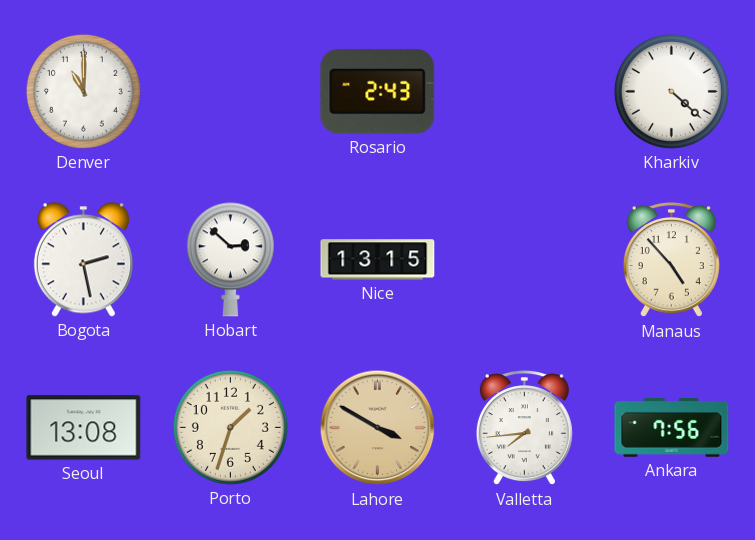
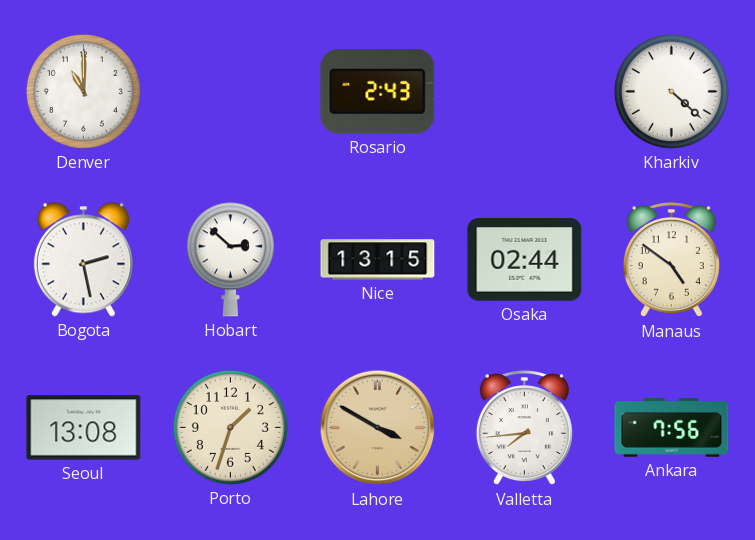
Osaka: none -> 02:44 (525, 260)
Manaus: 4:53 -> 4:51 (671, 260)
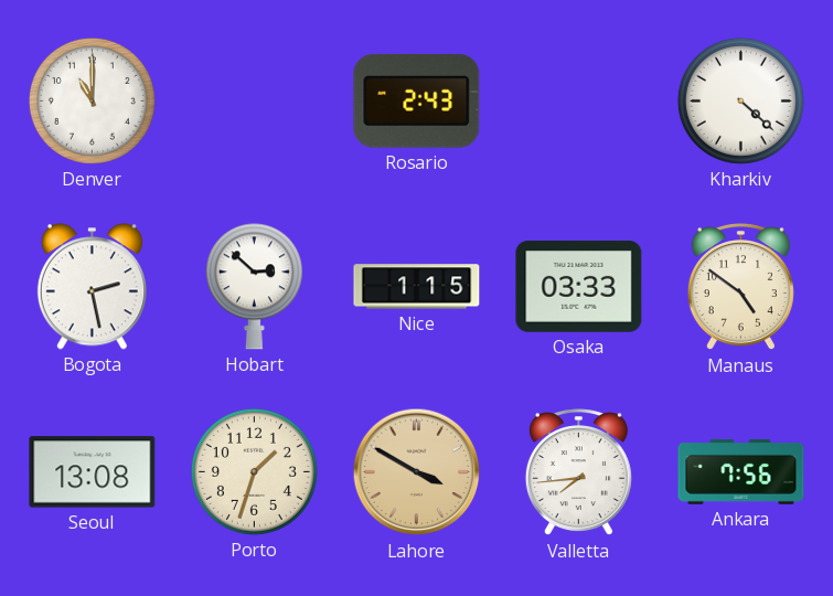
Nice: 13:15 -> 1:15 (417, 287)
Osaka: 02:44 -> 03:33 (579, 287)
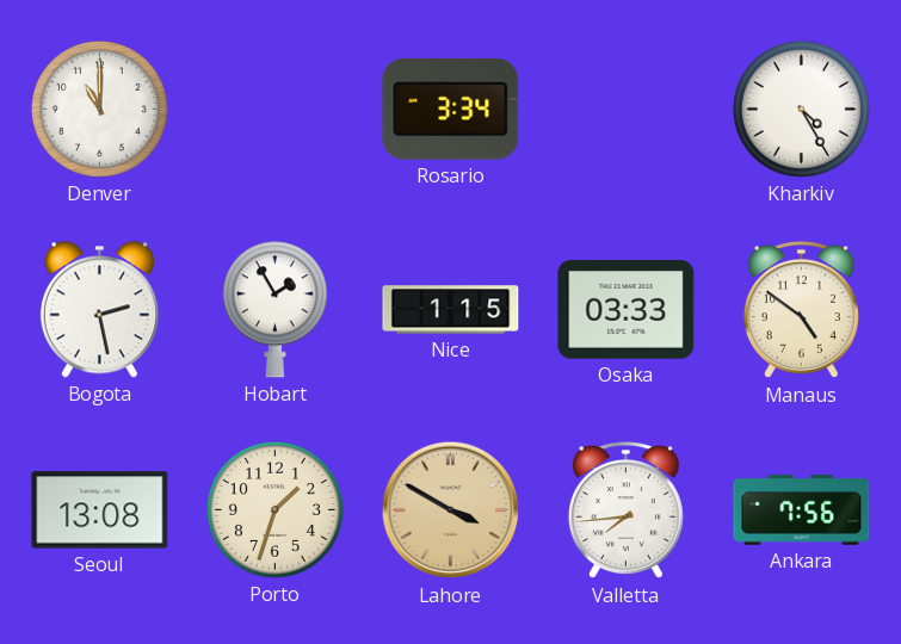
Rosario: 2:43 -> 3:34 (451, 109)
Kharkiv: 4:22 -> 4:25 (801, 109)
Hobart: 2:52 -> 1:55 (274, 310)
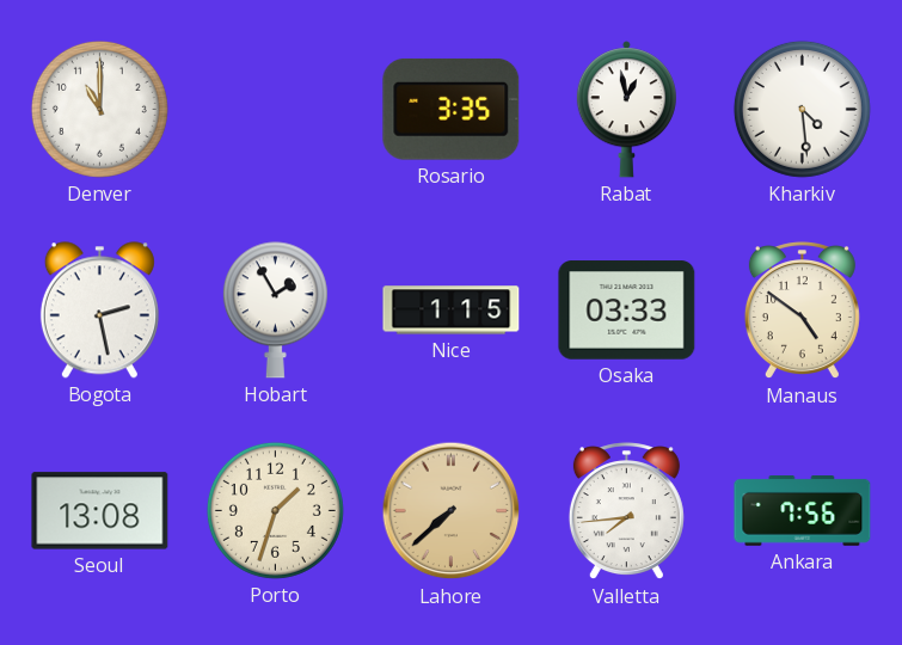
Rosario: 3:34 -> 3:35 (452, 109)
Rabat: none -> 12:58 (626, 110)
Kharkiv: 4:25 -> 4:29 (802, 109)
Lahore: 3:50 -> 7:38 (452, 511)
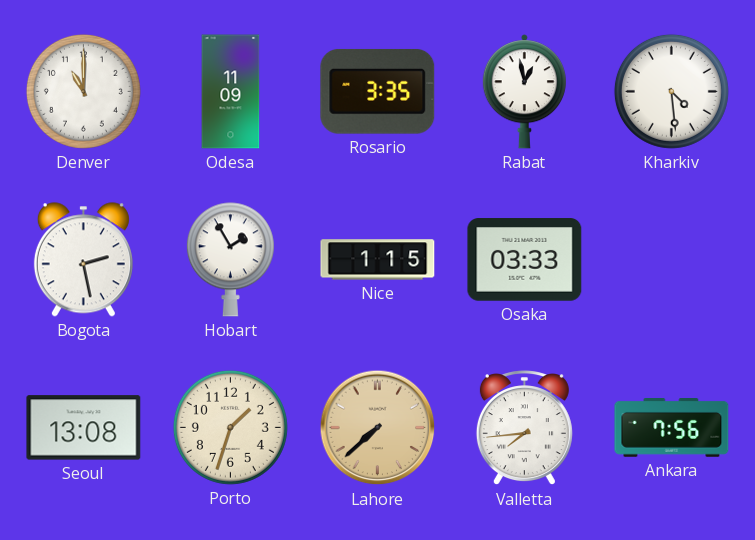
Odesa: none -> 11:09 (231, 92)
Manaus: 4:51 -> none (802, 311)
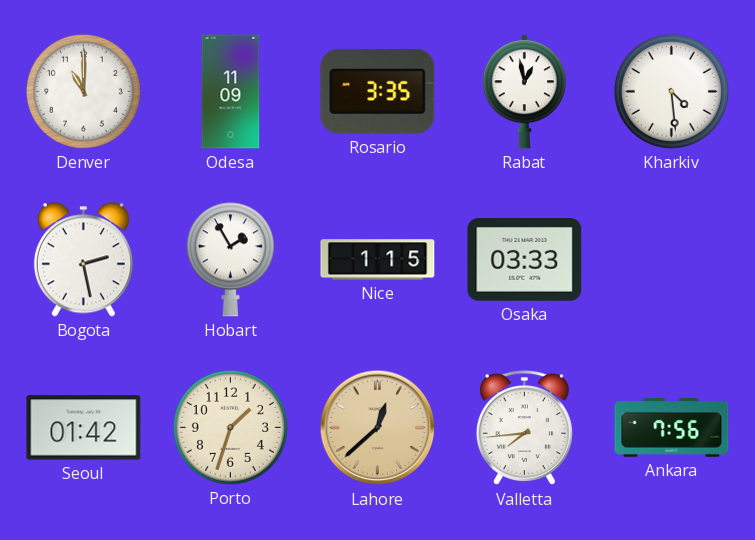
Seoul: 13:08 -> 01:42 (84, 428)
Lahore: 7:38 -> 12:38 (378, 428)
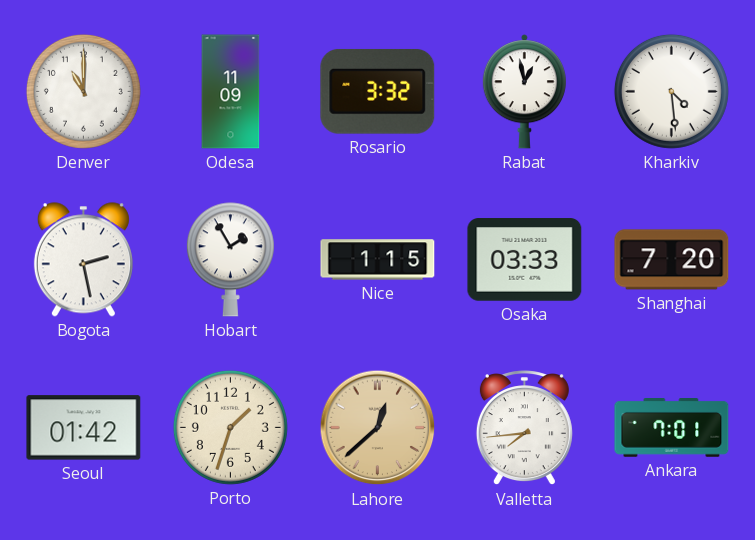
Rosario: 3:35 -> 3:32 (378, 91)
Shanghai: none -> 7:20 (672, 260)
Ankara: 7:56 -> 7:01 (672, 428)
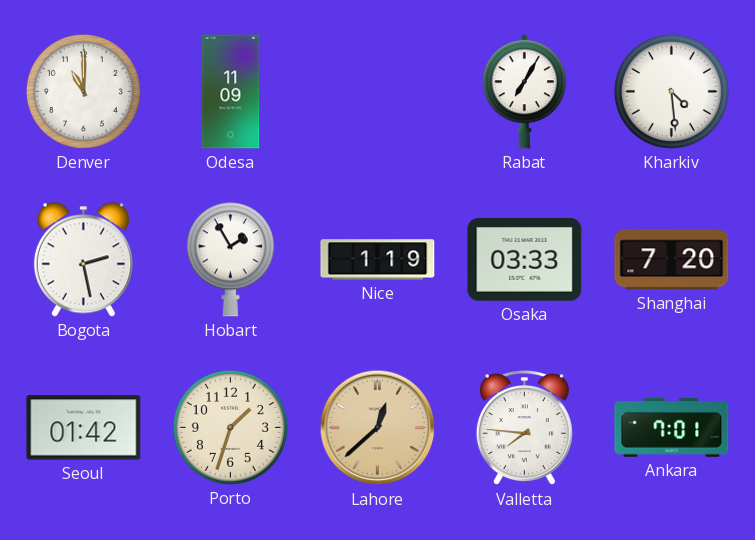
Rosario: 3:32 -> none (378, 91)
Rabat: 12:58 -> 7:05 (524, 92)
Nice: 1:15 -> 1:19 (378, 260)
Valletta: 7:44 -> 7:46 (524, 428)
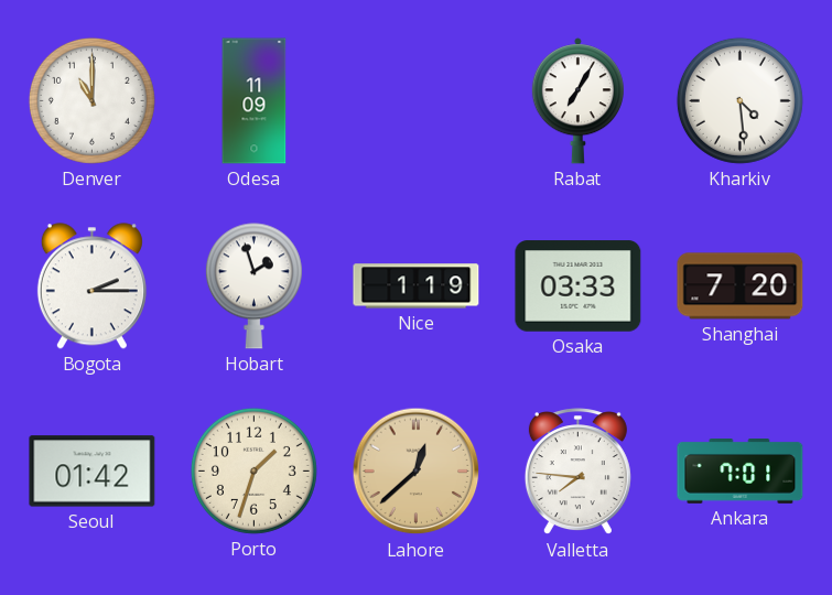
Bogota: 2:28 -> 2:15 (91, 286)
Hobart: 1:55 -> 1:57 (253, 286)
